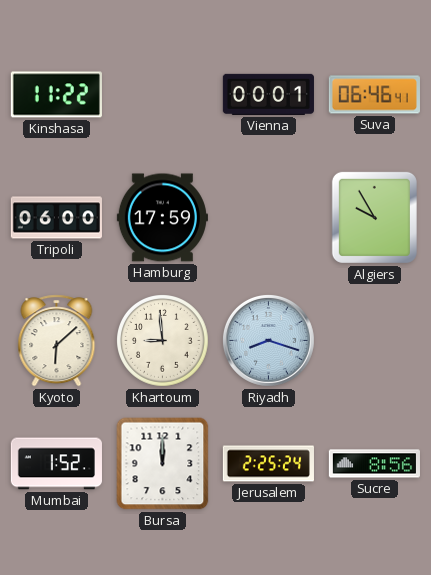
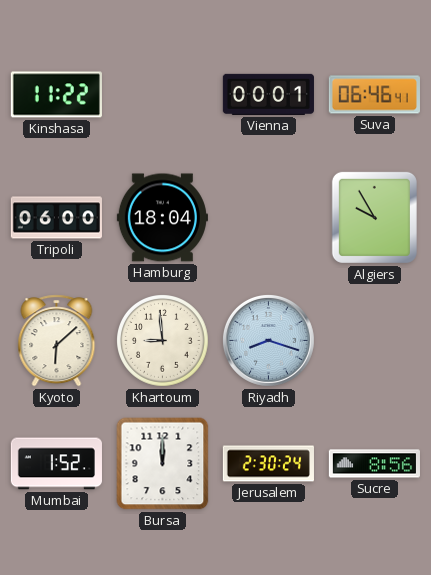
Hamburg: 17:59 -> 18:04 (162, 218)
Jerusalem: 2:25 -> 2:30 (268, 464)
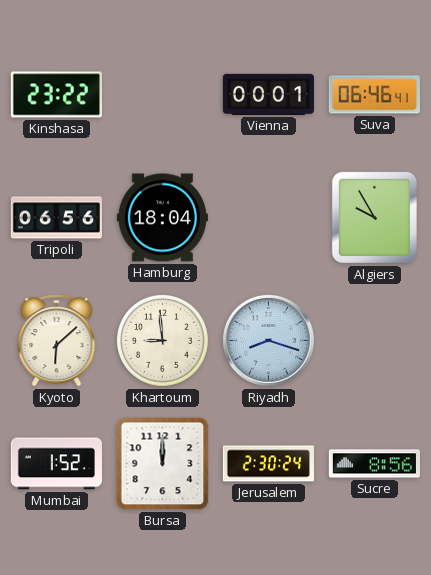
Kinshasa: 11:22 -> 23:22 (56, 95)
Tripoli: 06:00 -> 06:56 (56, 218)
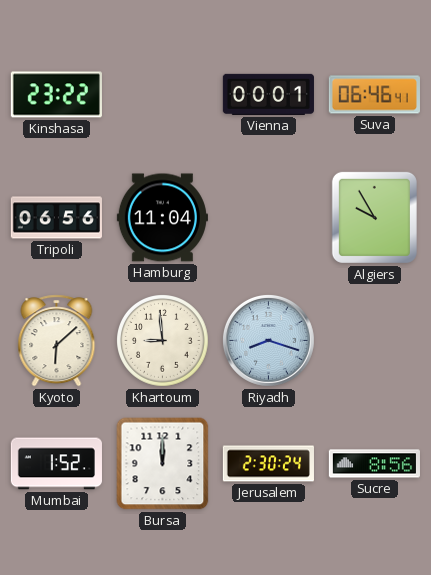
Hamburg: 18:04 -> 11:04 (162, 218)
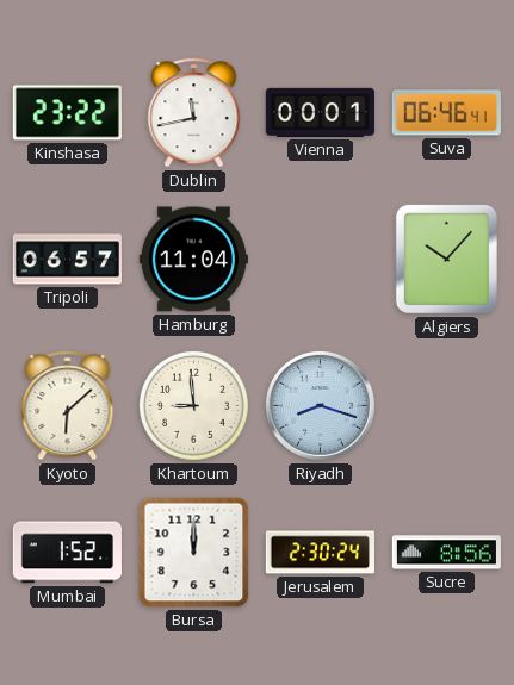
Dublin: none -> 11:43 (194, 113)
Tripoli: 06:56 -> 06:57 (67, 260)
Algiers: 9:55 -> 10:07 (446, 259)
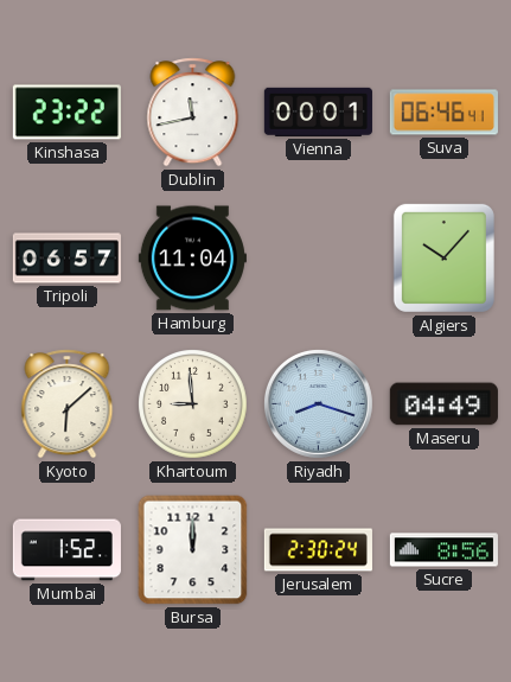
Maseru: none -> 04:49 (443, 404)
